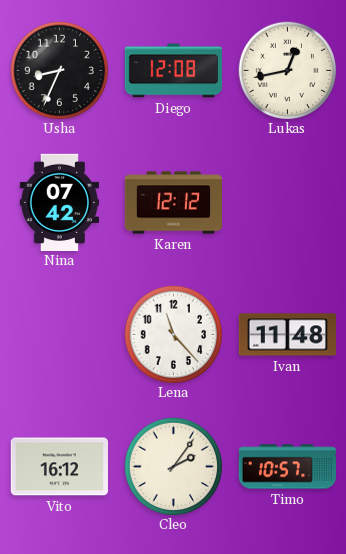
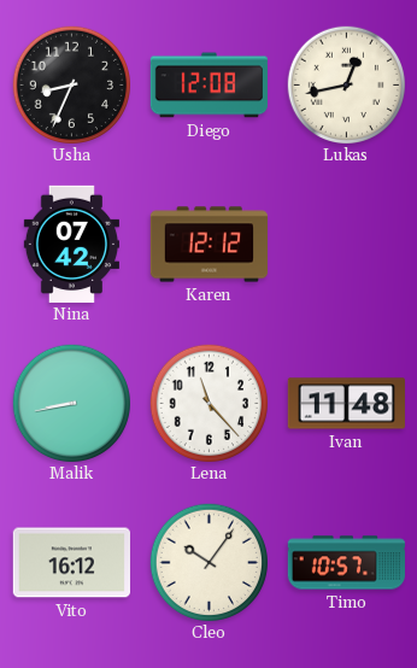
Malik: none -> 8:43 (71, 403)
Cleo: 2:06 -> 10:06 (208, 562)
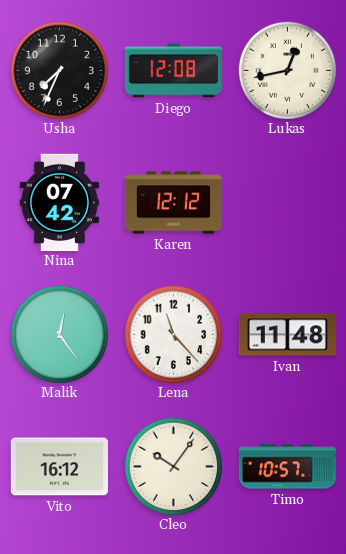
Usha: 8:34 -> 7:34 (59, 70)
Malik: 8:43 -> 12:24 (59, 334)
